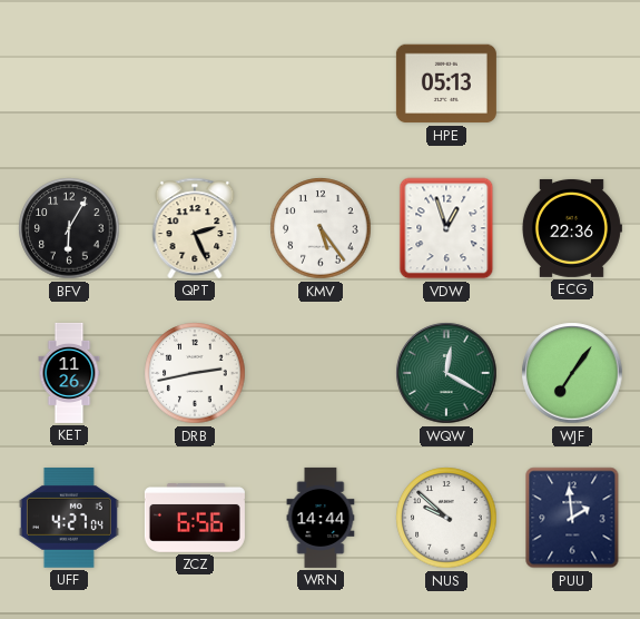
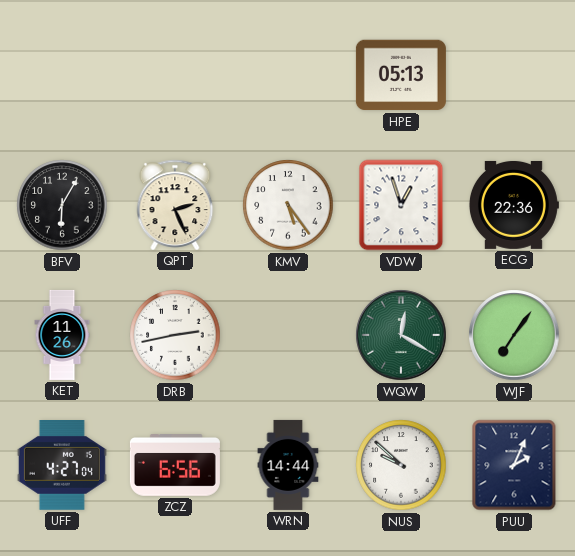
PUU: 1:59 -> 2:04 (514, 465)
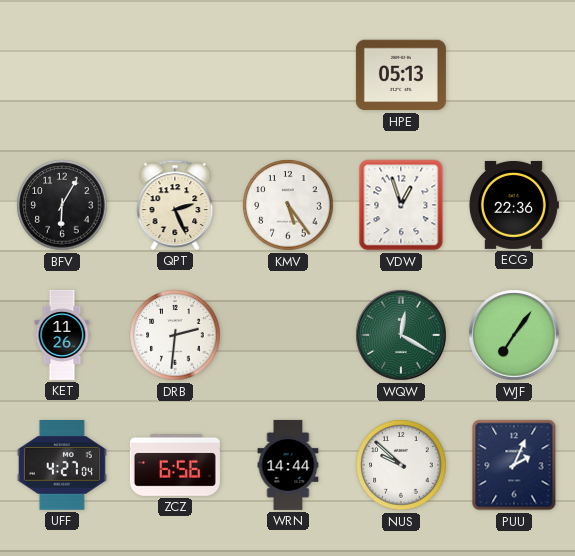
DRB: 2:43 -> 2:31 (175, 335)
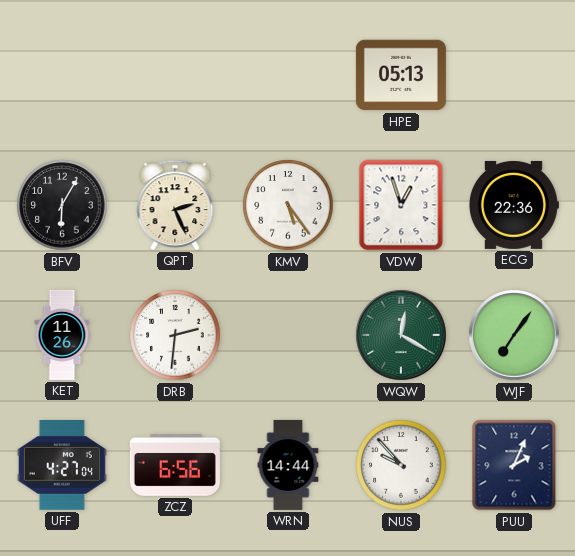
NUS: 9:52 -> 9:53 (401, 465)
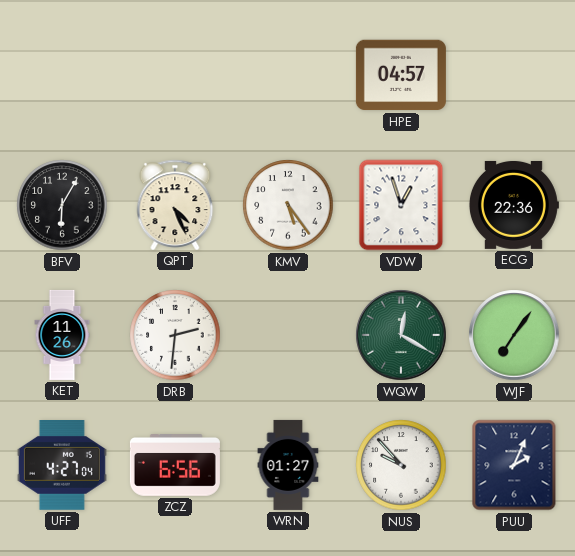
HPE: 05:13 -> 04:57 (401, 75)
QPT: 2:26 -> 4:26 (175, 205)
WRN: 14:44 -> 01:27 (288, 465)
